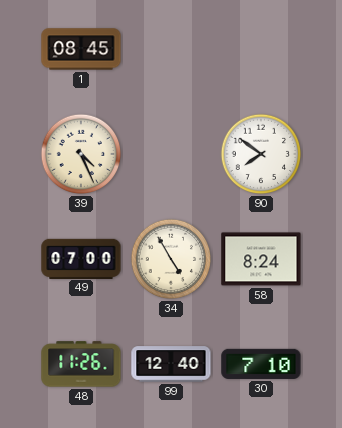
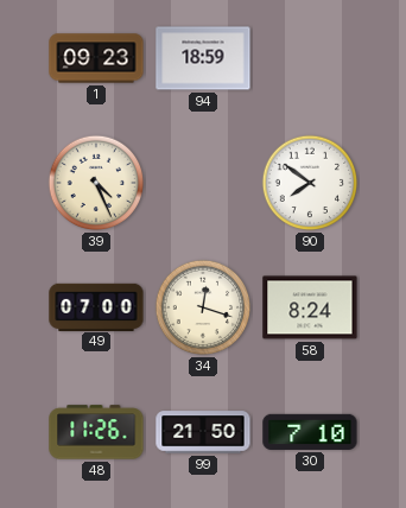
1: 08:45 -> 09:23 (96, 58)
94: none -> 18:59 (203, 58)
34: 4:55 -> 12:18 (203, 307)
99: 12:40 -> 21:50 (203, 432)
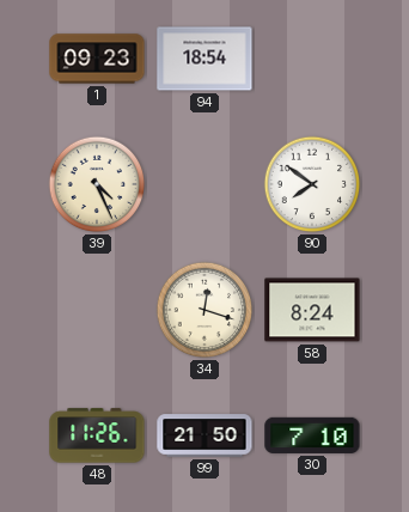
94: 18:59 -> 18:54 (204, 59)
49: 07:00 -> none (96, 306)
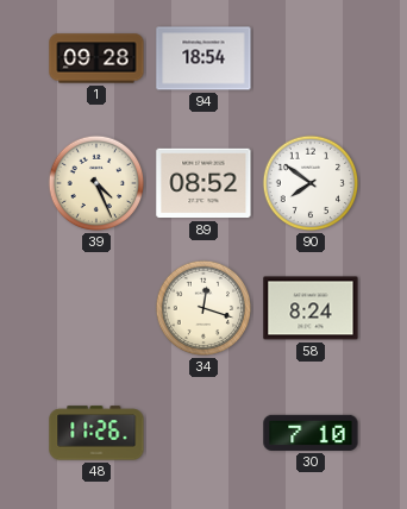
1: 09:23 -> 09:28 (96, 58)
89: none -> 08:52 (203, 183)
99: 21:50 -> none (204, 435)
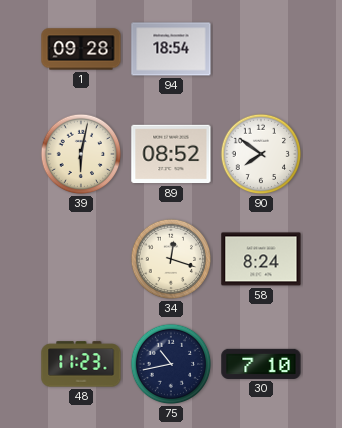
39: 4:26 -> 6:02 (81, 154)
48: 11:26 -> 11:23 (81, 364)
75: none -> 10:43 (171, 364)
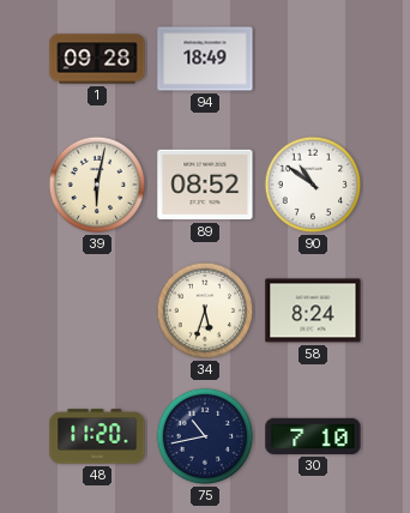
94: 18:54 -> 18:49 (205, 59)
90: 7:51 -> 10:51 (313, 185)
34: 12:18 -> 5:33 (205, 310)
48: 11:23 -> 11:20 (97, 436)
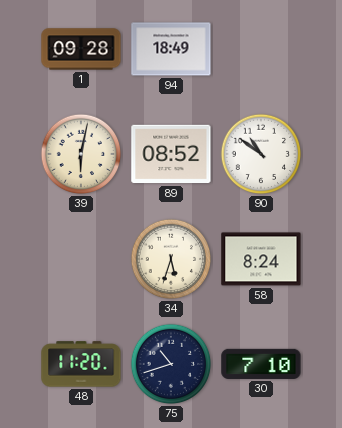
75: 10:43 -> 10:42 (171, 364)
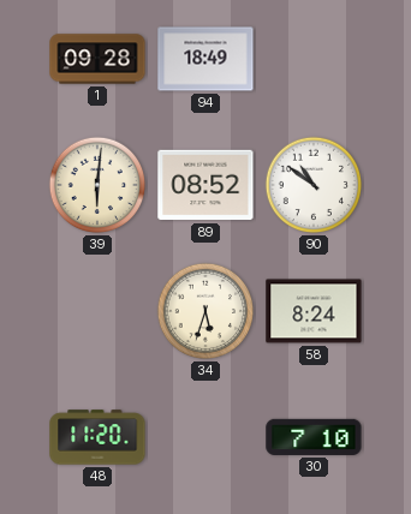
39: 6:02 -> 6:01 (97, 185)
75: 10:42 -> none (171, 364)
